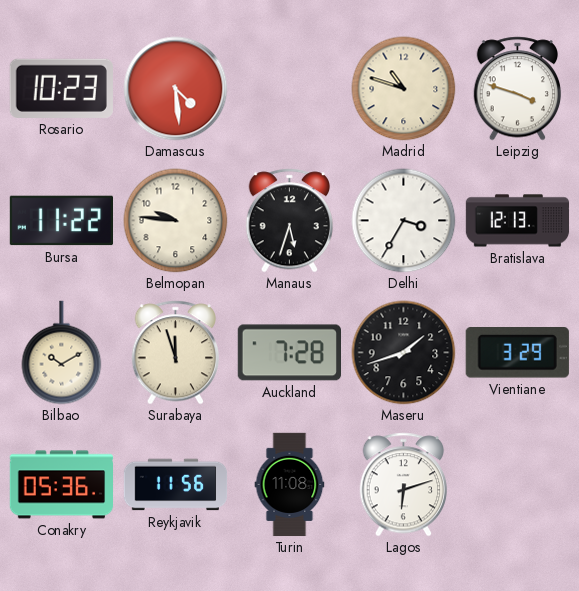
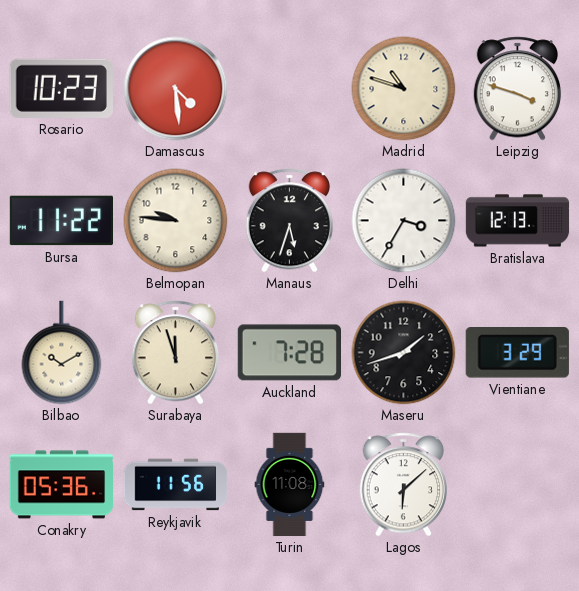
Lagos: 6:12 -> 6:08 (404, 485)
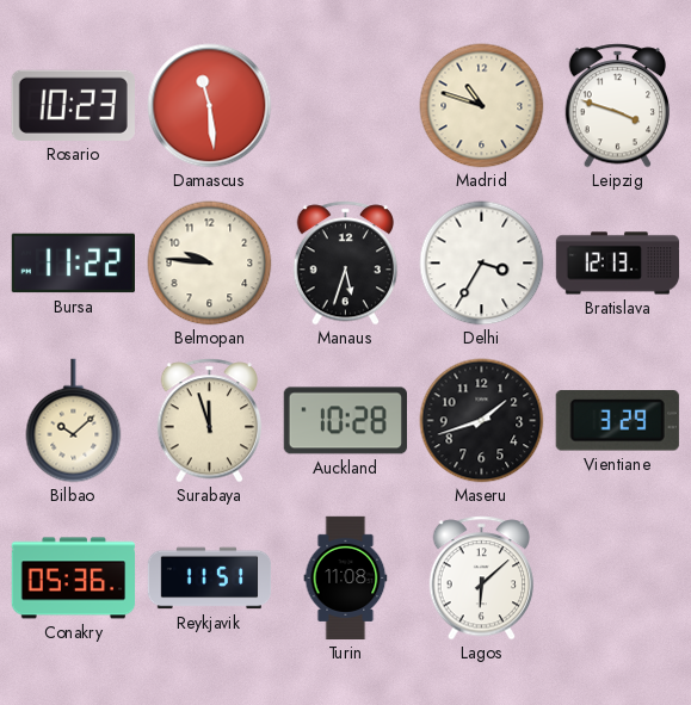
Damascus: 4:29 -> 11:29 (210, 106)
Bilbao: 10:10 -> 10:08 (74, 421)
Auckland: 7:28 -> 10:28 (345, 421)
Reykjavik: 11:56 -> 11:51 (210, 579)
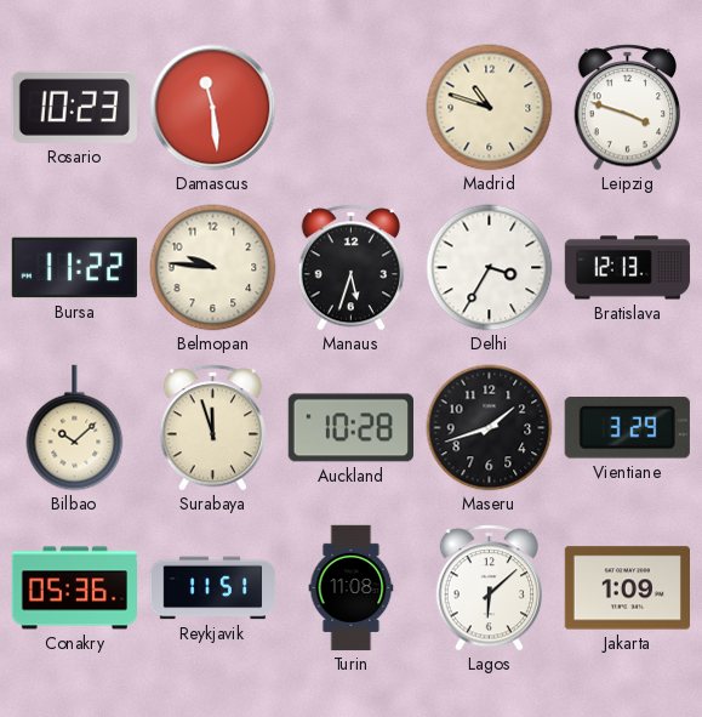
Jakarta: none -> 1:09 (627, 588)
